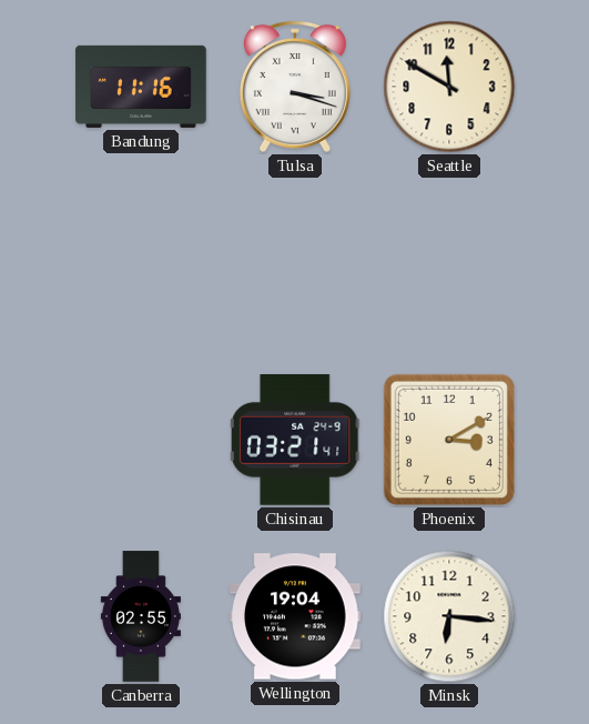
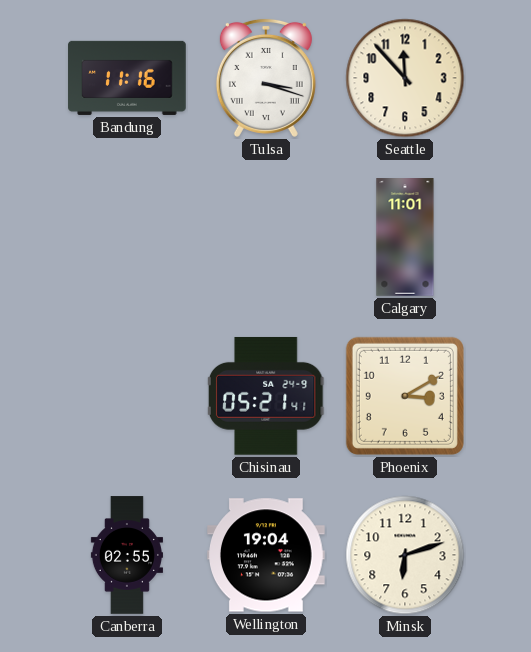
Seattle: 11:50 -> 11:53 (405, 78)
Calgary: none -> 11:01 (405, 237)
Chisinau: 03:21 -> 05:21 (266, 396)
Minsk: 6:16 -> 6:12 (405, 555)
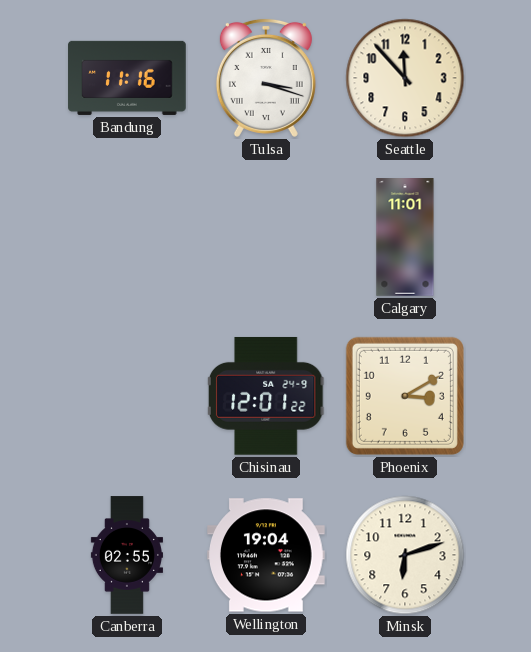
Chisinau: 05:21 -> 12:01 (266, 396)
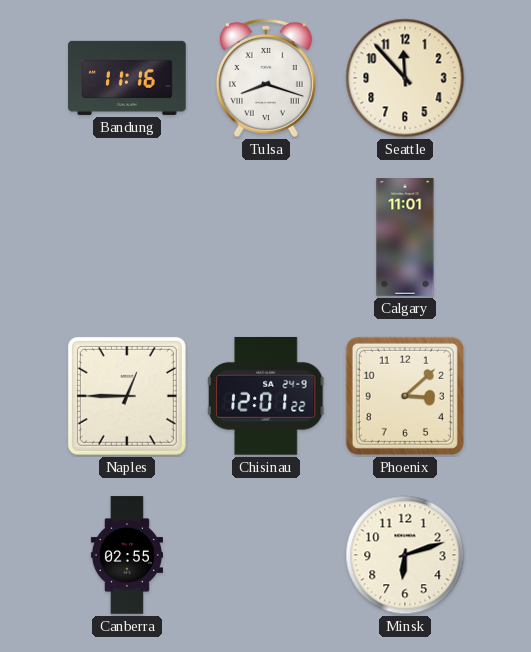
Tulsa: 3:18 -> 8:18 (266, 78)
Naples: none -> 12:45 (127, 396)
Phoenix: 3:10 -> 3:08 (405, 396)
Wellington: 19:04 -> none (267, 555)
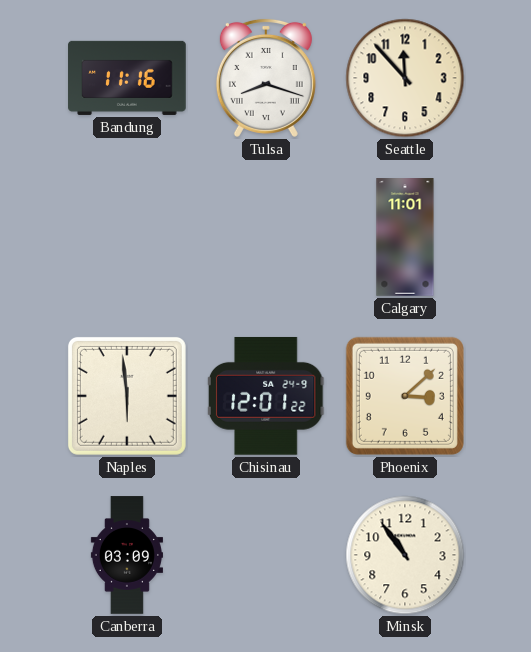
Naples: 12:45 -> 5:59 (127, 396)
Canberra: 02:55 -> 03:09 (127, 555)
Minsk: 6:12 -> 10:54 (405, 555)
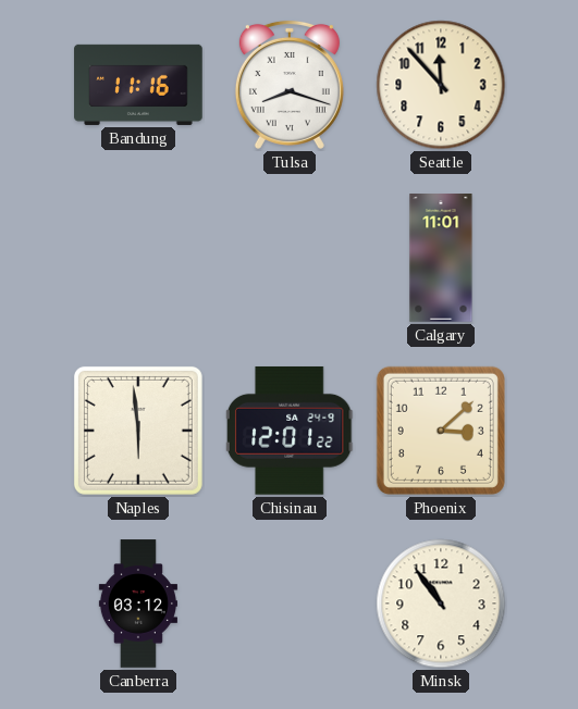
Canberra: 03:09 -> 03:12 (138, 604)
